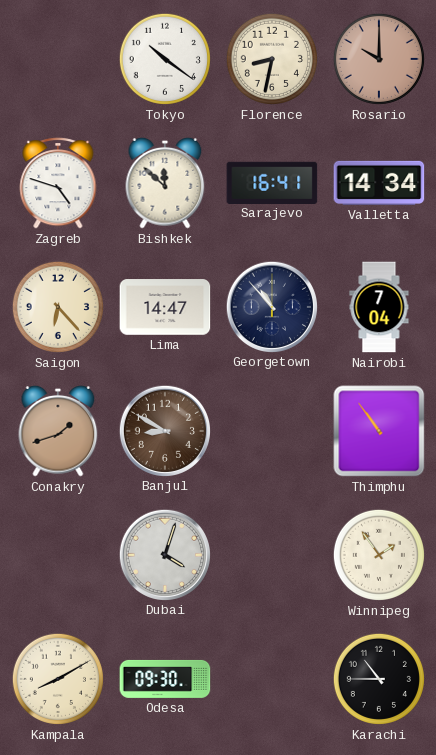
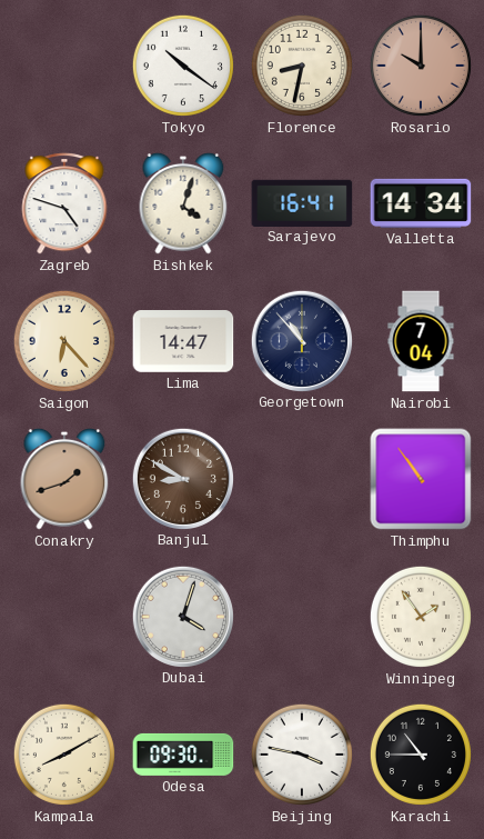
Bishkek: 11:52 -> 4:03 (183, 203)
Beijing: none -> 3:47 (302, 755)
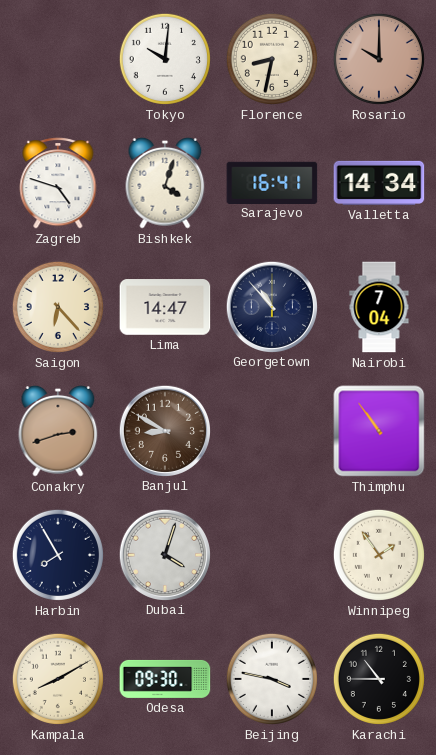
Tokyo: 10:21 -> 10:01 (165, 59)
Conakry: 1:42 -> 2:42 (58, 431)
Harbin: none -> 7:55 (58, 555)
